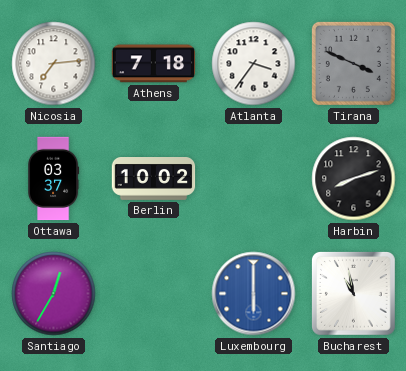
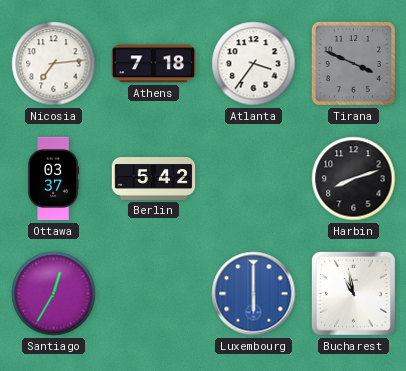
Berlin: 10:02 -> 5:42 (154, 179)
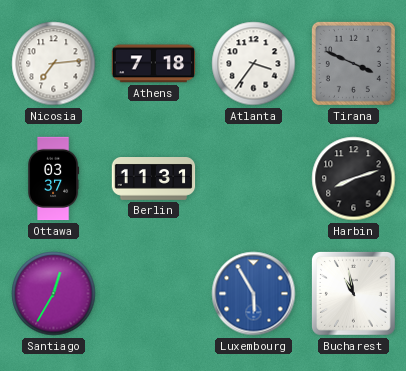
Berlin: 5:42 -> 11:31 (154, 179)
Luxembourg: 6:00 -> 5:55 (254, 294)
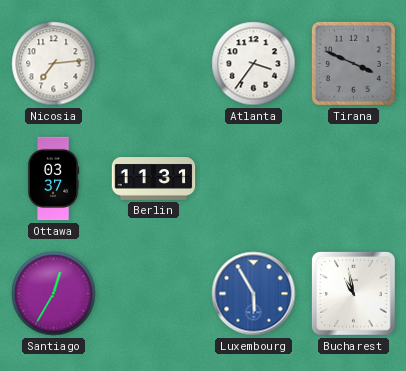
Athens: 7:18 -> none (154, 64)
Harbin: 8:12 -> none (354, 179)
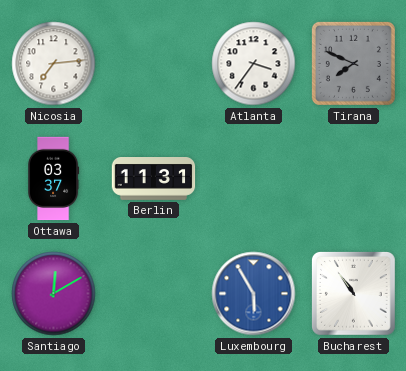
Tirana: 3:49 -> 7:49 (353, 63)
Santiago: 12:35 -> 12:10 (54, 294)
Bucharest: 10:58 -> 10:54 (354, 294)
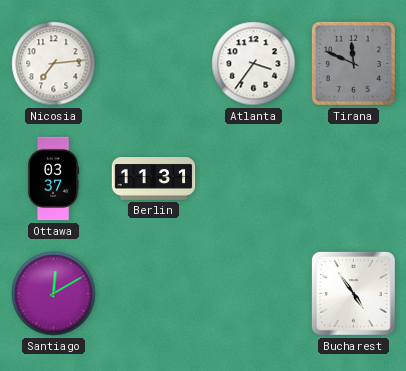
Tirana: 7:49 -> 11:49 (353, 63)
Luxembourg: 5:55 -> none (254, 294)
Bucharest: 10:54 -> 4:54 (354, 294)
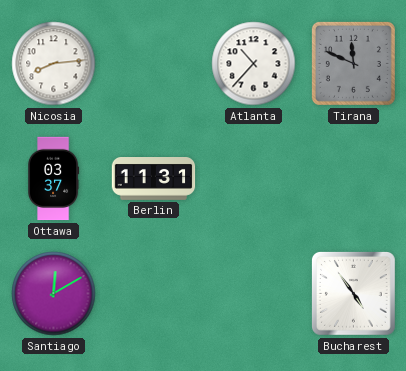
Nicosia: 7:14 -> 8:14 (54, 64)
Atlanta: 3:36 -> 10:37 (254, 64)
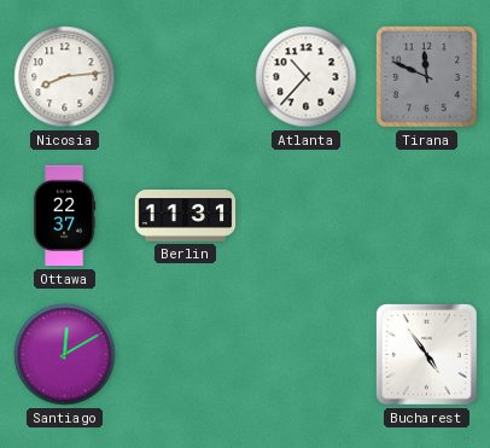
Ottawa: 03:37 -> 22:37 (64, 216)
